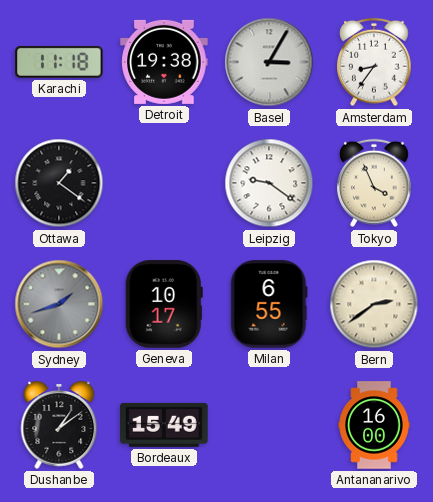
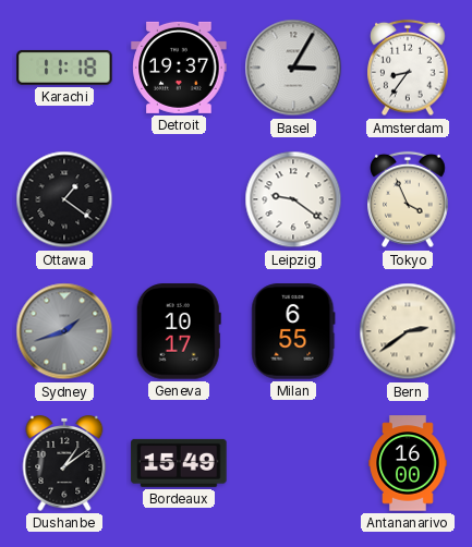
Detroit: 19:38 -> 19:37 (179, 68)
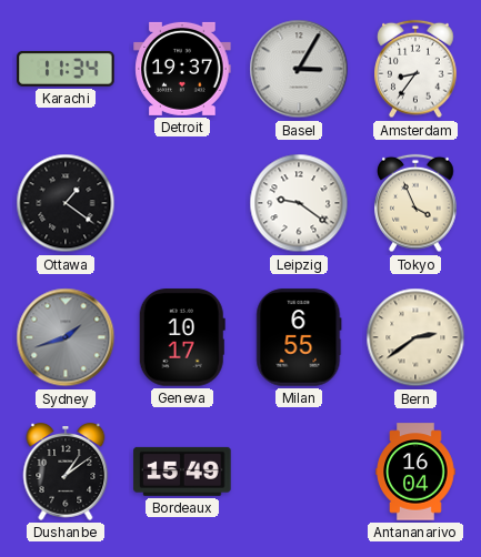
Karachi: 11:18 -> 11:34 (66, 69)
Antananarivo: 16:00 -> 16:04 (415, 472)
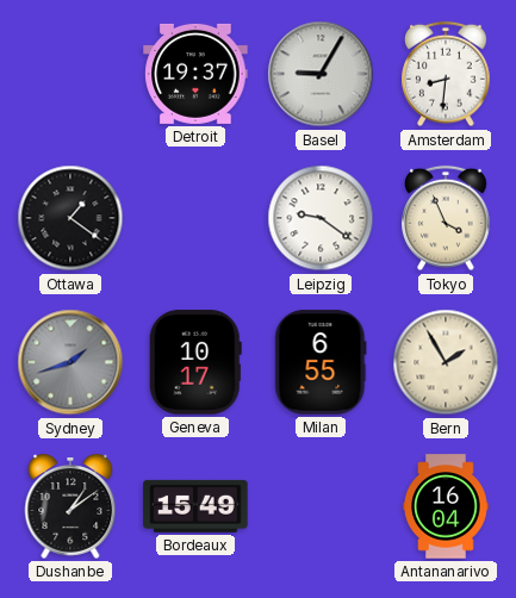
Karachi: 11:34 -> none (66, 69)
Basel: 3:05 -> 9:05 (321, 74)
Amsterdam: 8:36 -> 8:31 (446, 74)
Bern: 2:39 -> 1:55 (446, 362)
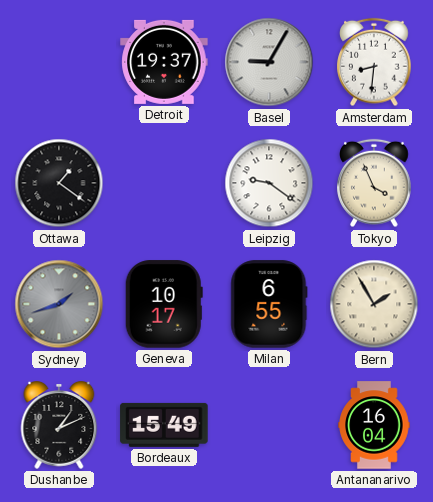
Dushanbe: 1:09 -> 1:11 (59, 426)
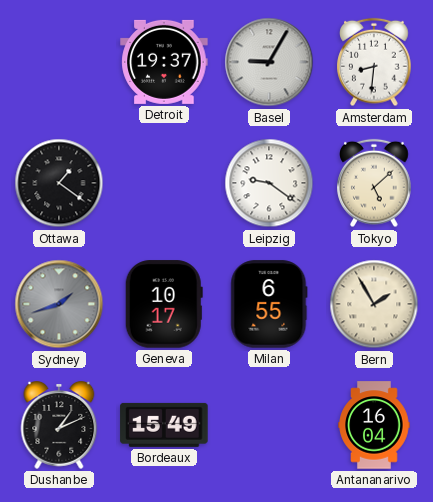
Tokyo: 3:56 -> 5:08 (374, 183)
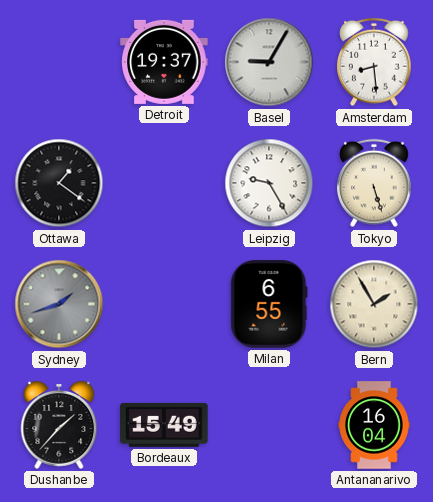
Amsterdam: 8:31 -> 8:29 (374, 62)
Leipzig: 9:21 -> 9:25 (269, 183)
Tokyo: 5:08 -> 5:27 (374, 183)
Geneva: 10:17 -> none (164, 304)
Dushanbe: 1:11 -> 1:37 (59, 426)
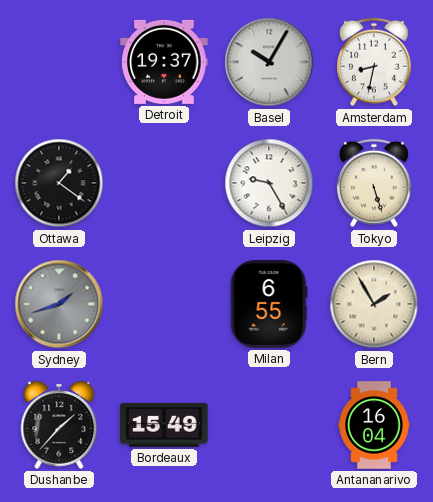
Basel: 9:05 -> 10:05 (269, 62)
Amsterdam: 8:29 -> 8:32 (374, 62)
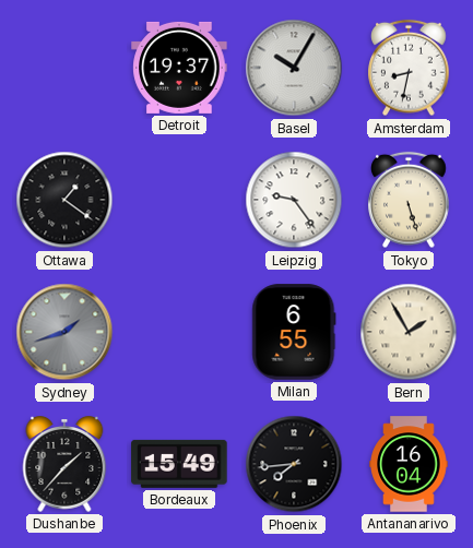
Leipzig: 9:25 -> 9:24 (294, 200)
Phoenix: none -> 7:44 (294, 464)
